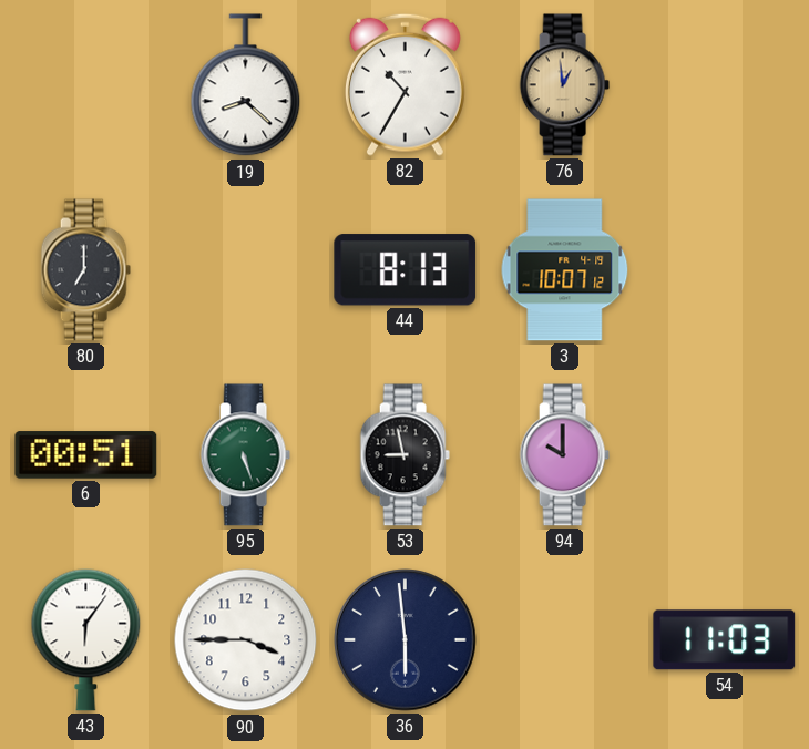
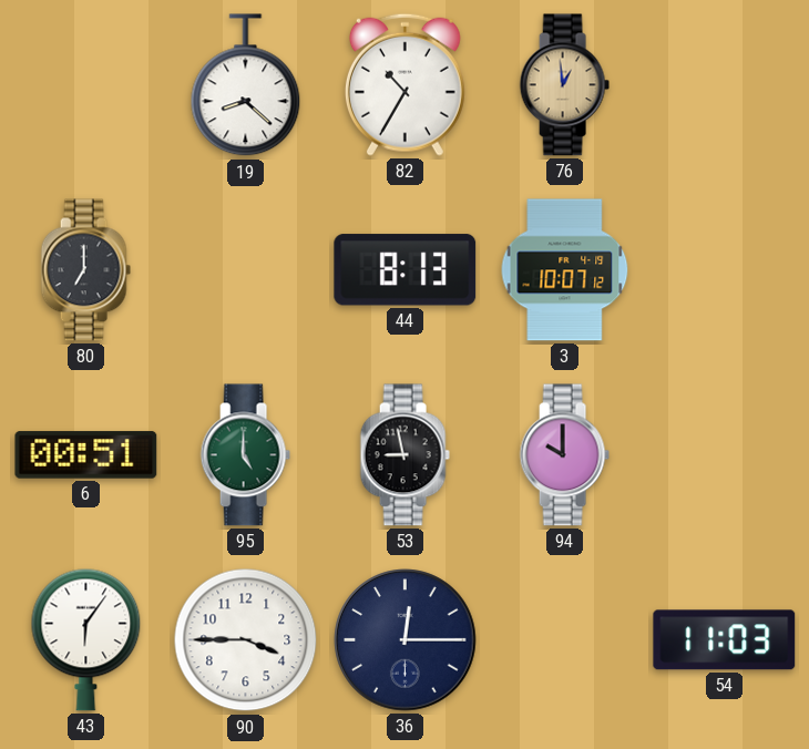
95: 5:27 -> 5:00 (245, 455)
36: 5:59 -> 12:15 (406, 640)
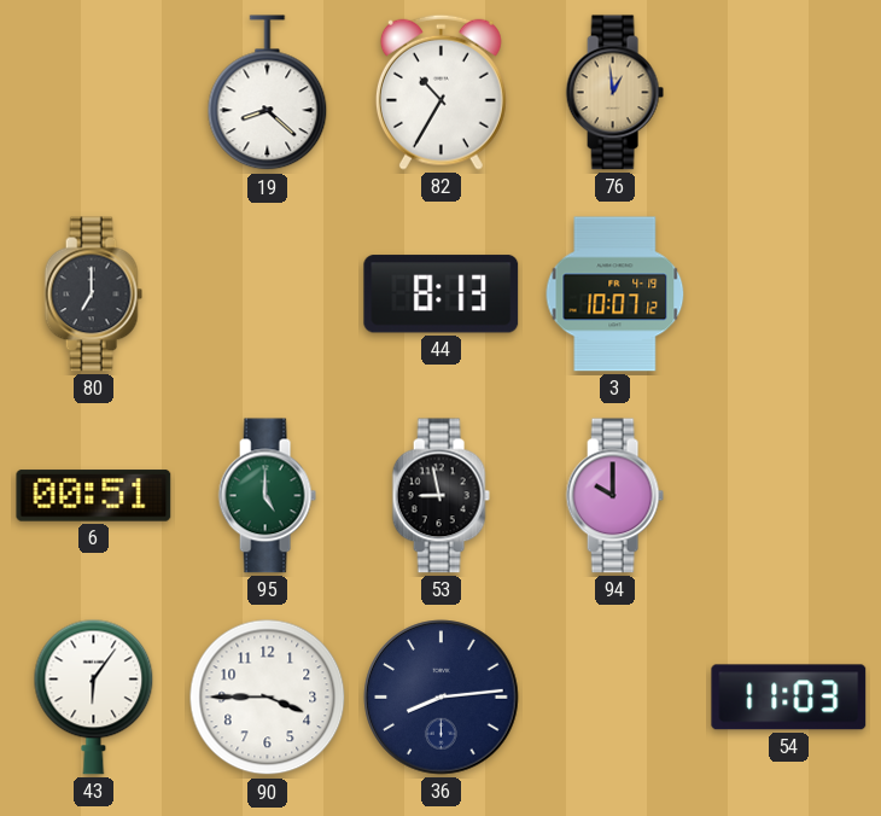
36: 12:15 -> 8:14 (442, 698)
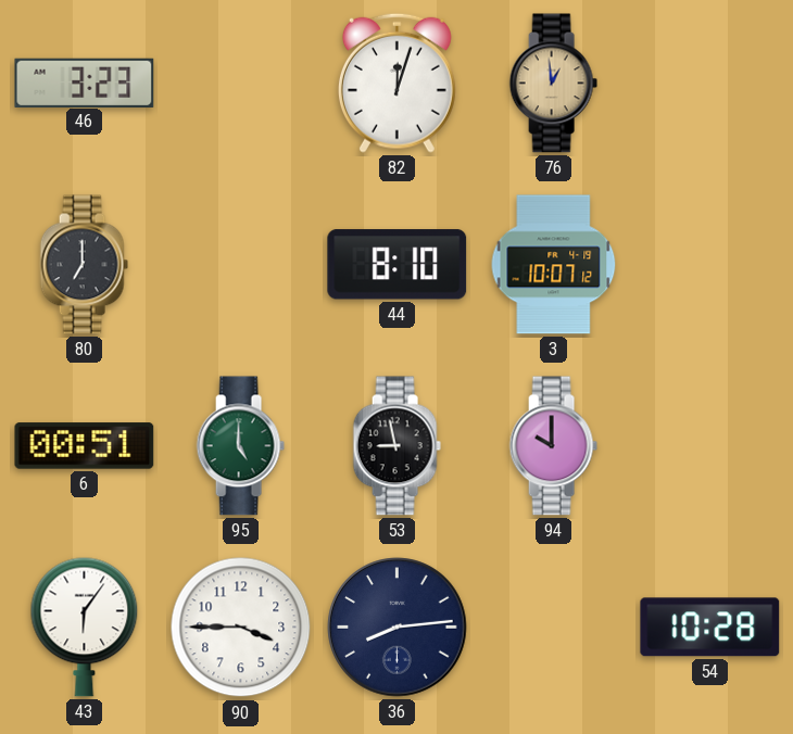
46: none -> 3:23 (85, 83)
19: 8:22 -> none (268, 93)
82: 10:35 -> 12:03 (396, 83)
44: 8:13 -> 8:10 (398, 265)
54: 11:03 -> 10:28 (710, 628)
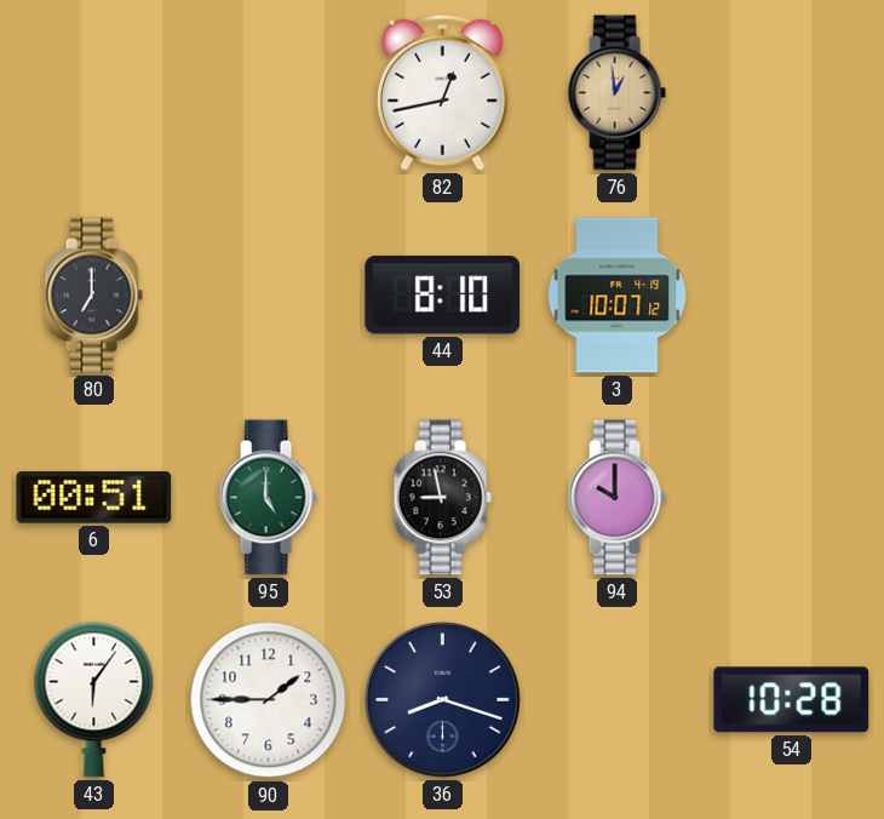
46: 3:23 -> none (85, 83)
82: 12:03 -> 12:43 (442, 92)
90: 3:45 -> 1:45 (269, 700)
36: 8:14 -> 8:18 (443, 700)
